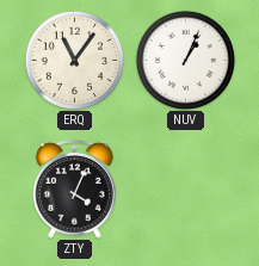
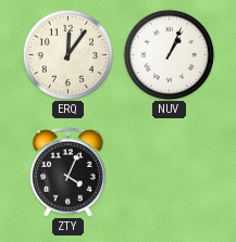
ERQ: 11:06 -> 12:06 (67, 54)
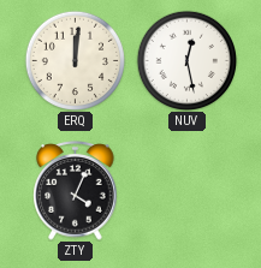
ERQ: 12:06 -> 12:01 (75, 60)
NUV: 1:04 -> 12:28 (186, 60)
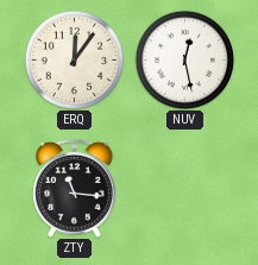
ERQ: 12:01 -> 12:06 (74, 59)
ZTY: 4:04 -> 11:16 (75, 189)
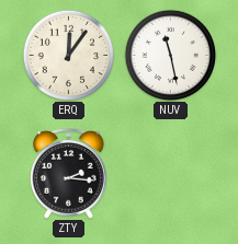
NUV: 12:28 -> 11:28 (170, 55)
ZTY: 11:16 -> 2:16 (69, 174)
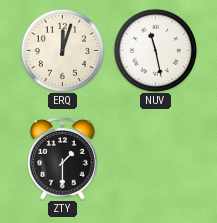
ERQ: 12:06 -> 12:03 (62, 50)
ZTY: 2:16 -> 1:30 (63, 159)
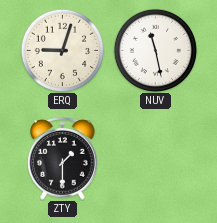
ERQ: 12:03 -> 9:03 (62, 50)
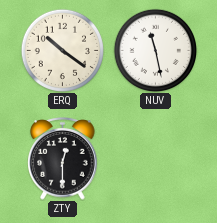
ERQ: 9:03 -> 10:21 (62, 50)
ZTY: 1:30 -> 12:30 (63, 159)
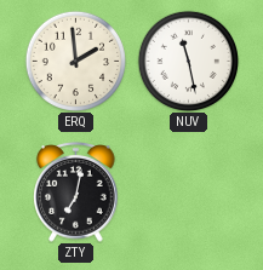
ERQ: 10:21 -> 1:59 (75, 61)
ZTY: 12:30 -> 7:02 (76, 193)
